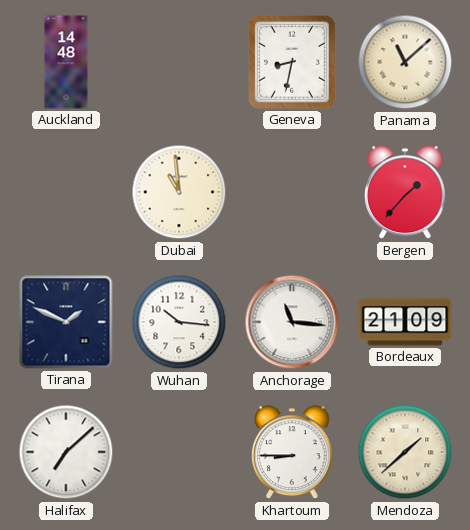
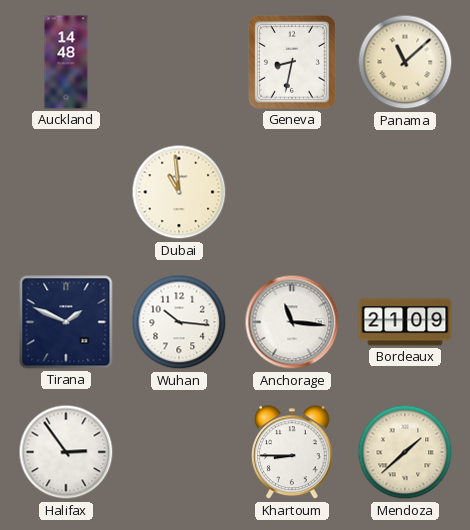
Bergen: 1:37 -> none (406, 193)
Halifax: 7:08 -> 2:54 (66, 452)
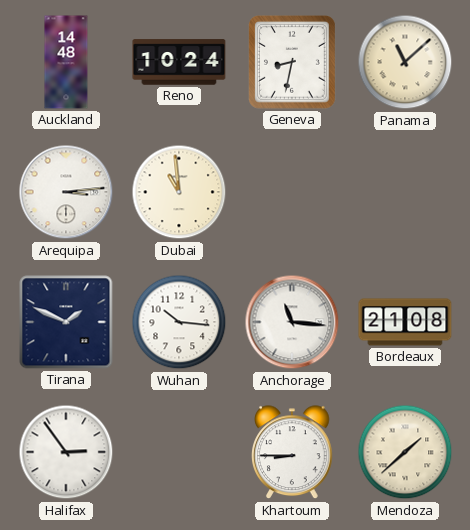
Reno: none -> 10:24 (179, 62)
Arequipa: none -> 3:14 (66, 192)
Bordeaux: 21:09 -> 21:08 (405, 322)
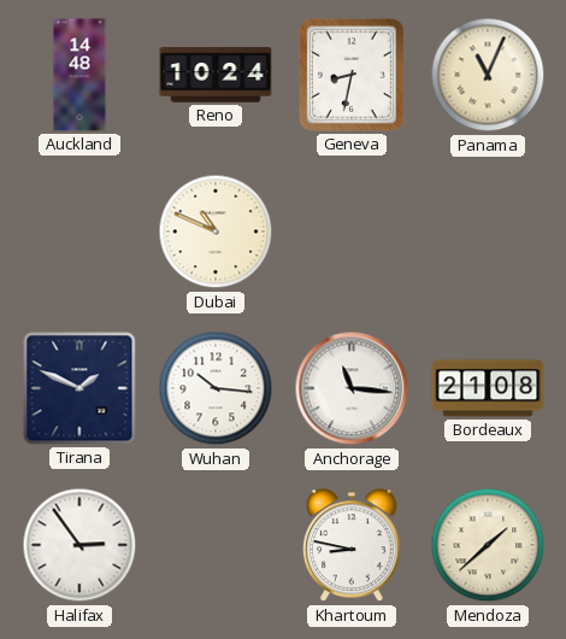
Panama: 11:08 -> 11:04 (488, 75)
Arequipa: 3:14 -> none (66, 192)
Dubai: 10:59 -> 10:49 (216, 231)
Khartoum: 8:45 -> 8:47 (353, 546)
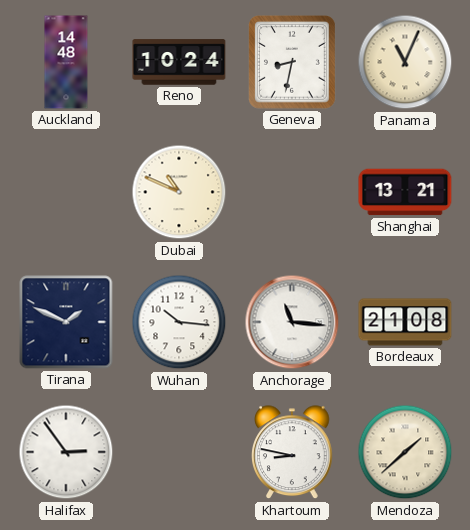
Shanghai: none -> 13:21 (405, 192)
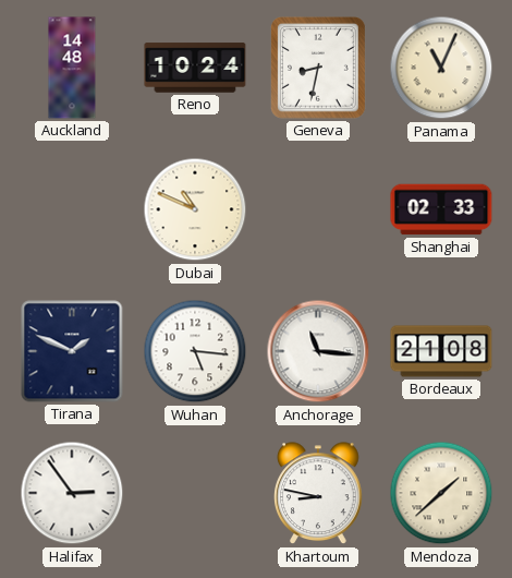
Shanghai: 13:21 -> 02:33 (441, 209)
Wuhan: 10:16 -> 5:16 (195, 351)
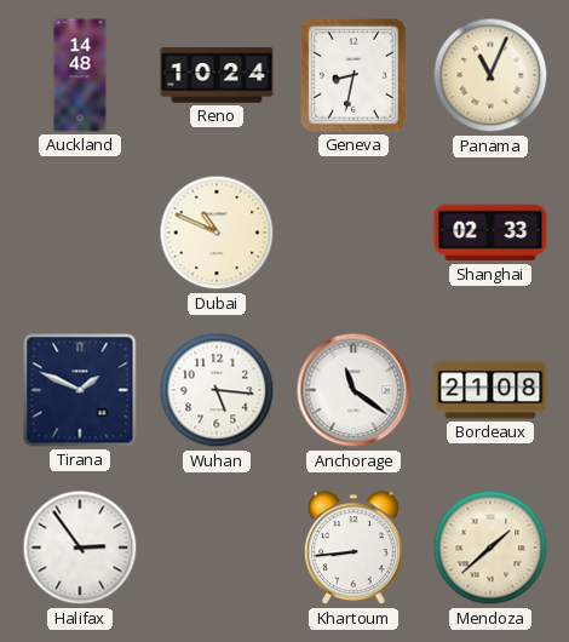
Anchorage: 11:16 -> 11:21 (354, 390)
Khartoum: 8:47 -> 8:44 (355, 549)
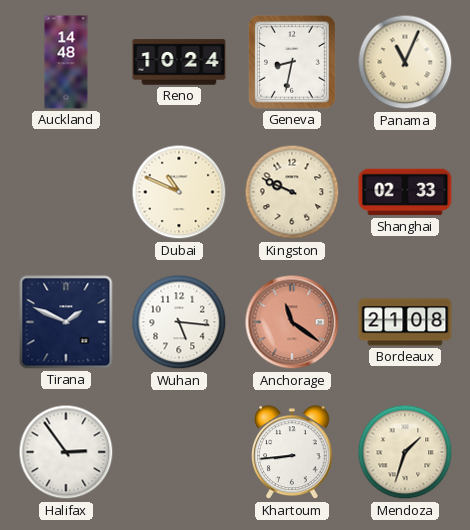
Kingston: none -> 9:49 (292, 192)
Anchorage dial: white -> salmon (292, 322)
Mendoza: 1:38 -> 1:33 (405, 452)
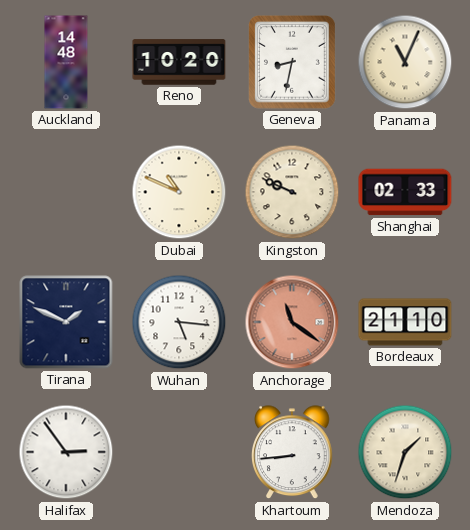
Reno: 10:24 -> 10:20 (179, 62)
Bordeaux: 21:08 -> 21:10 (405, 322)
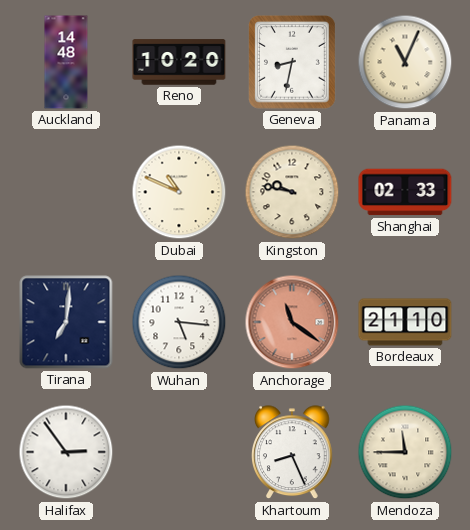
Kingston: 9:49 -> 9:47 (292, 192)
Tirana: 1:49 -> 7:01 (66, 322)
Khartoum: 8:44 -> 8:26 (293, 453)
Mendoza: 1:33 -> 11:45 (405, 452)
